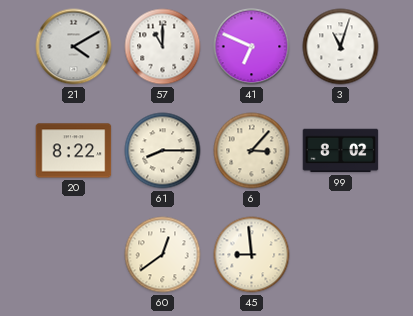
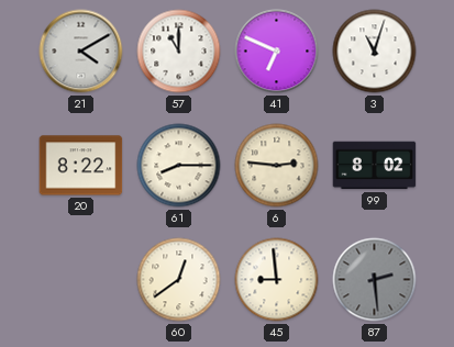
6: 3:07 -> 2:46 (277, 166)
87: none -> 2:29 (375, 280)
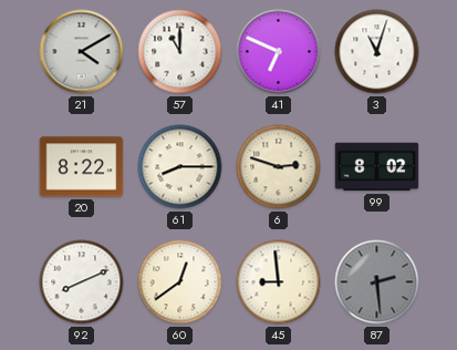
6: 2:46 -> 2:48 (279, 167)
92: none -> 8:11 (82, 282)
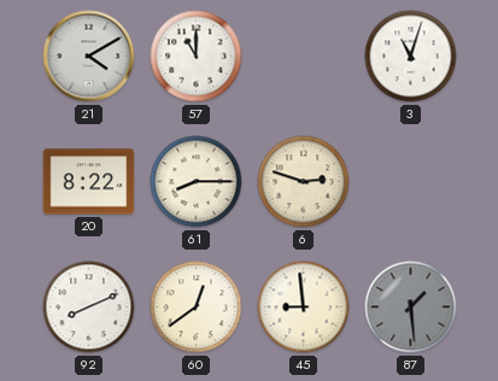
41: 6:49 -> none (279, 52)
99: 8:02 -> none (377, 167)
87: 2:29 -> 1:29 (411, 307)
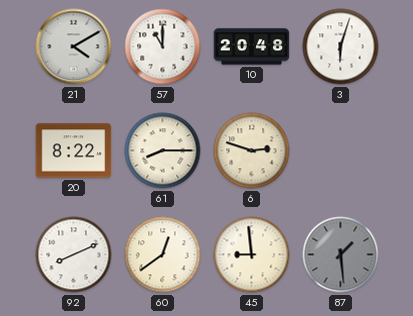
10: none -> 20:48 (252, 47)
3: 11:03 -> 6:03 (341, 47)
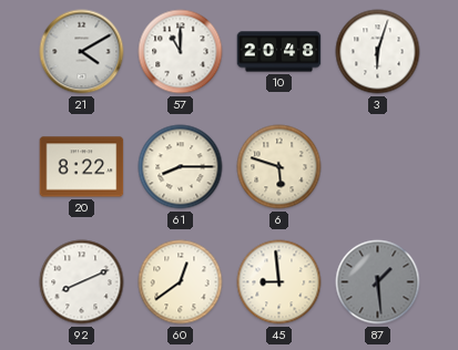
6: 2:48 -> 5:48 (279, 167)
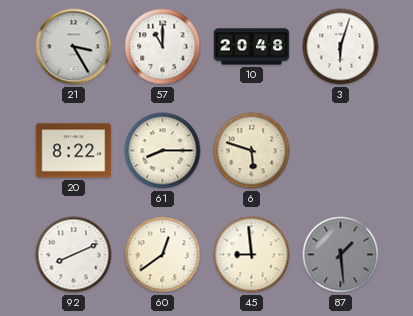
21: 4:10 -> 3:25 (74, 47)
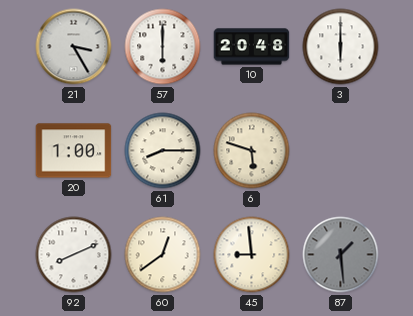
57: 11:00 -> 6:00 (163, 47)
3: 6:03 -> 6:00 (341, 47)
20: 8:22 -> 1:00 (74, 151)
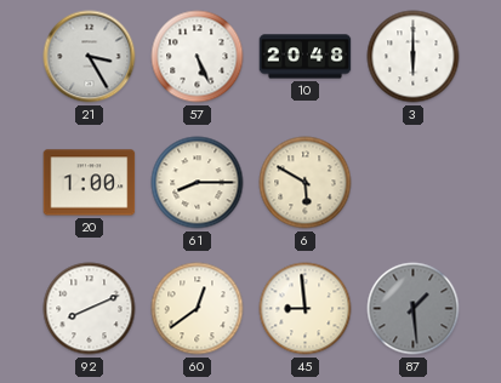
57: 6:00 -> 5:26 (198, 57)
6: 5:48 -> 5:50 (306, 183)
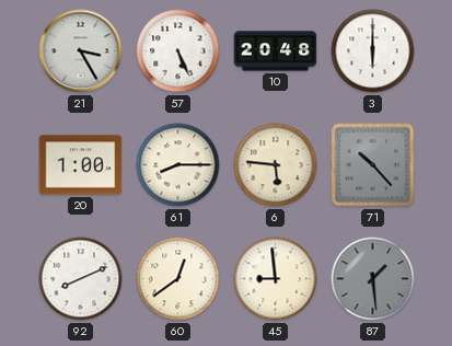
6: 5:50 -> 5:46 (276, 165)
71: none -> 10:23 (373, 165)
